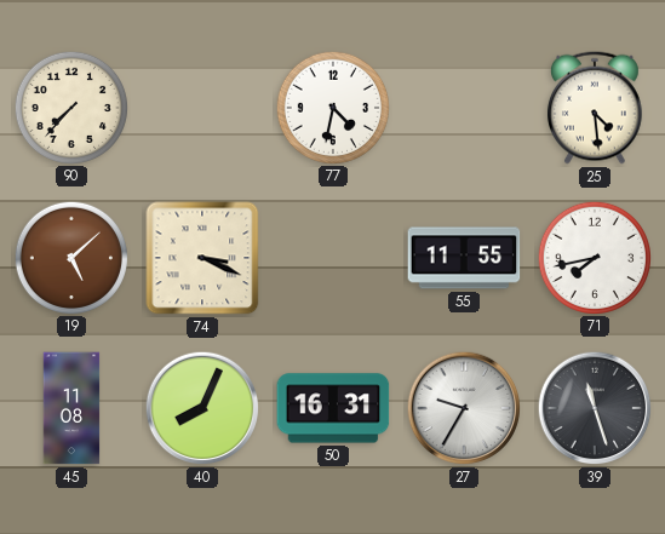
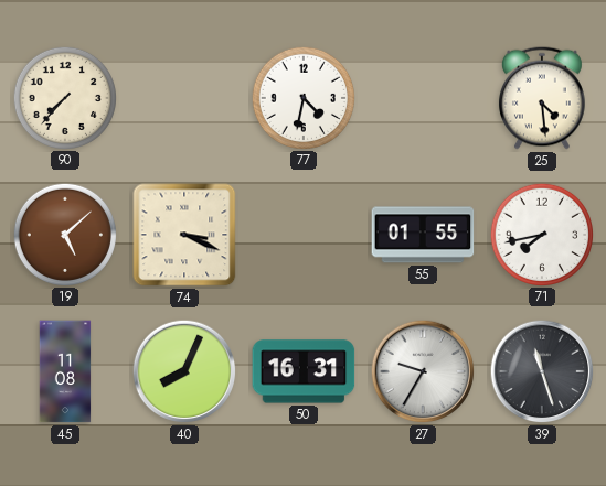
55: 11:55 -> 01:55 (423, 235)
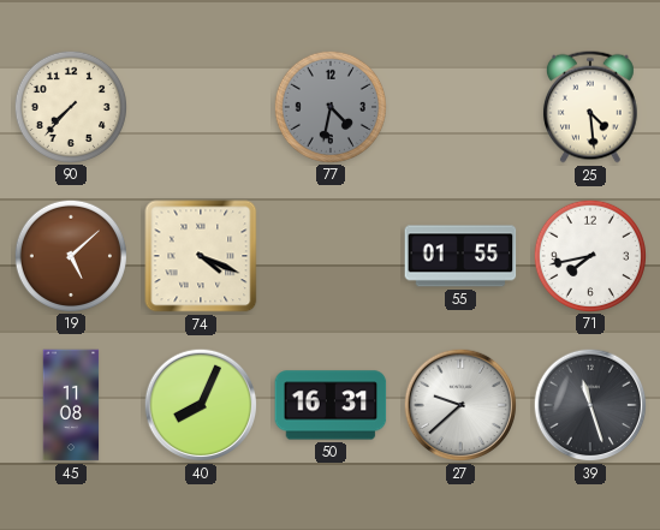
77 dial: white -> grey (329, 106)
74: 3:19 -> 4:19 (201, 256)
27: 9:35 -> 9:38 (460, 405)
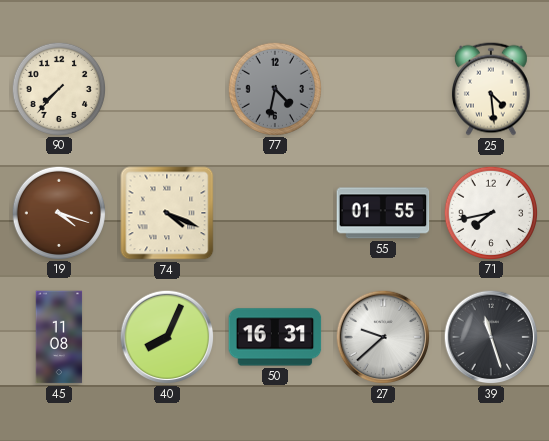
19: 5:08 -> 4:18 (58, 212)
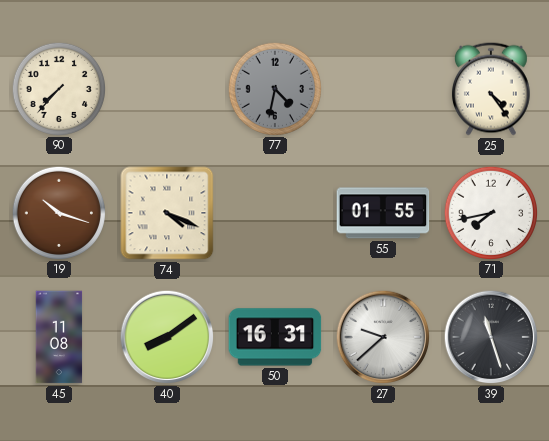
25: 4:29 -> 4:24 (491, 89)
19: 4:18 -> 10:18 (58, 212)
40: 8:04 -> 8:09 (167, 337)
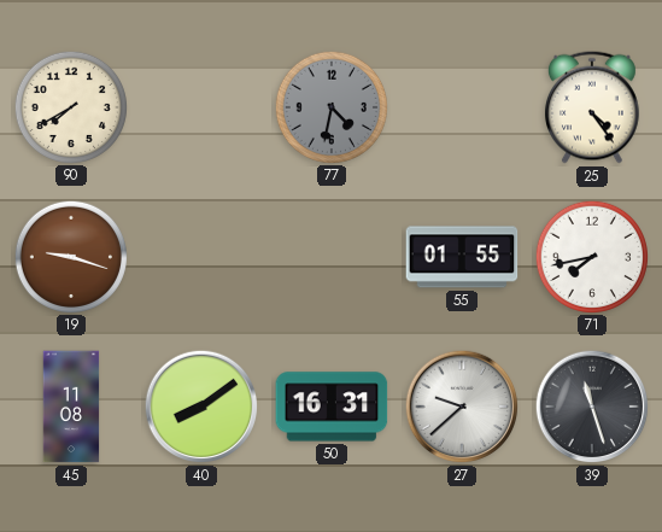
90: 7:37 -> 7:40 (70, 106)
19: 10:18 -> 9:18 (70, 256)
74: 4:19 -> none (167, 213)
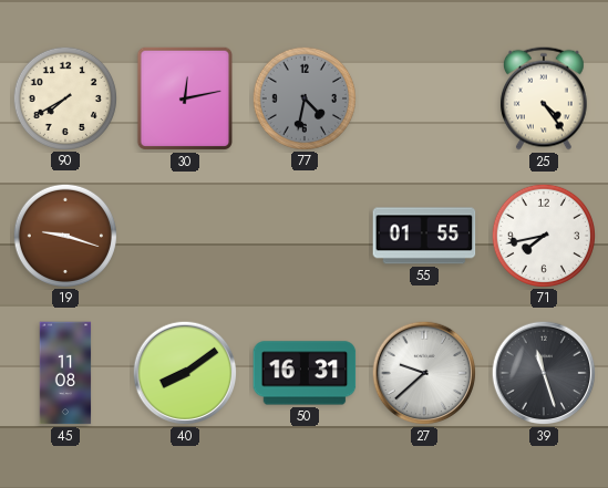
30: none -> 12:13 (184, 98)
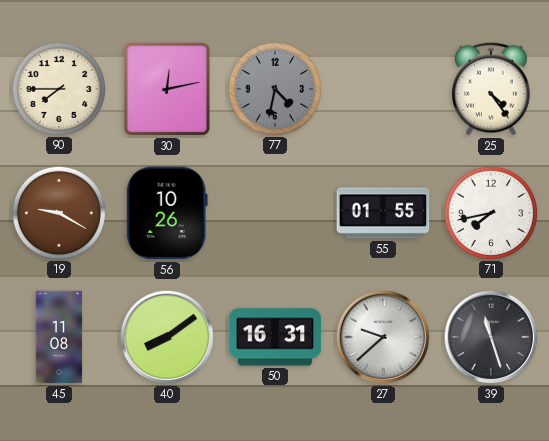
90: 7:40 -> 7:45 (58, 88)
19: 9:18 -> 9:20 (58, 212)
56: none -> 10:26 (167, 213)
